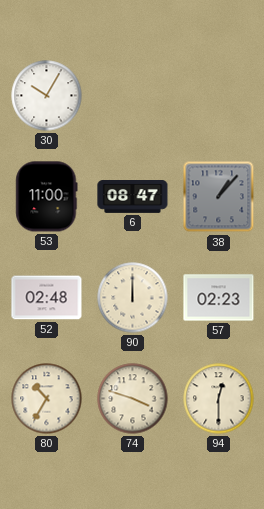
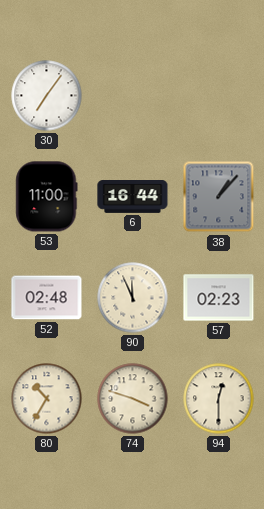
30: 10:05 -> 7:06 (47, 96)
6: 08:47 -> 16:44 (133, 197)
90: 12:00 -> 11:56 (133, 298)
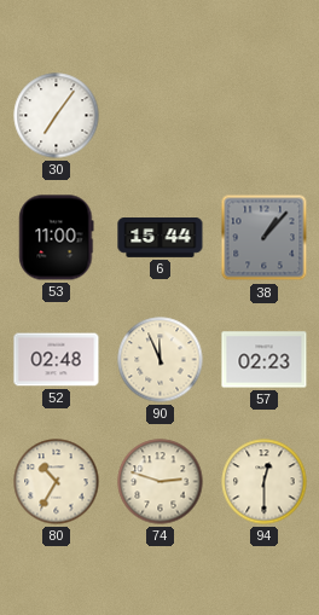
6: 16:44 -> 15:44 (161, 238)
74: 3:48 -> 2:48 (161, 482)
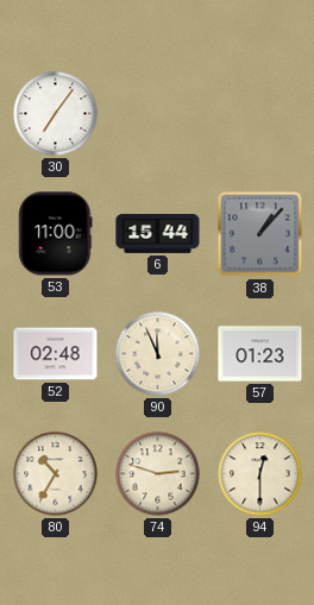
57: 02:23 -> 01:23 (260, 354)
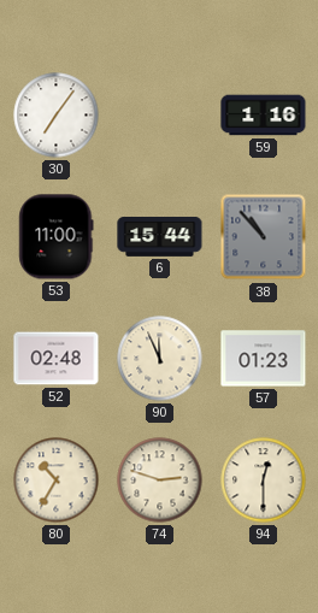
59: none -> 1:16 (264, 116)
38: 1:07 -> 10:53 (264, 237)
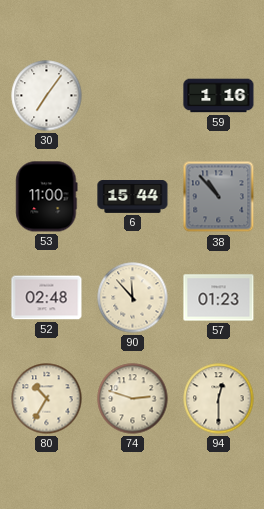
90: 11:56 -> 11:53 (133, 298)
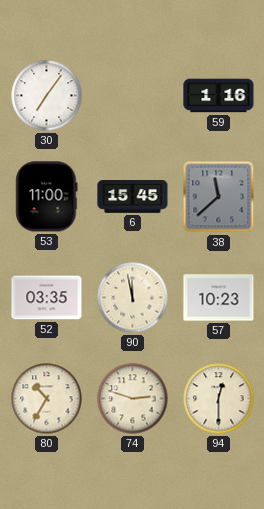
6: 15:44 -> 15:45 (133, 197)
38: 10:53 -> 11:38 (219, 197)
52: 02:48 -> 03:35 (47, 298)
90: 11:53 -> 11:58 (133, 298)
57: 01:23 -> 10:23 (219, 298)
